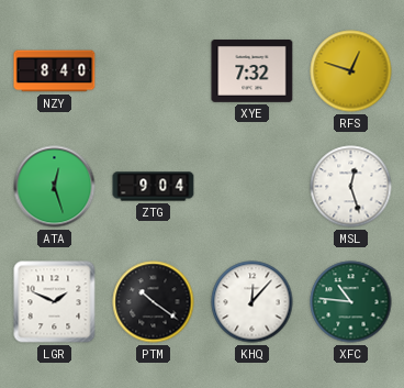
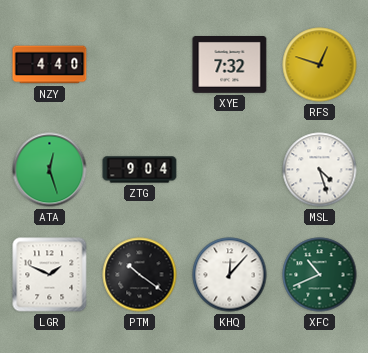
NZY: 8:40 -> 4:40 (50, 65)
MSL: 12:27 -> 4:27 (320, 170)
XFC: 10:46 -> 10:41 (320, 275)
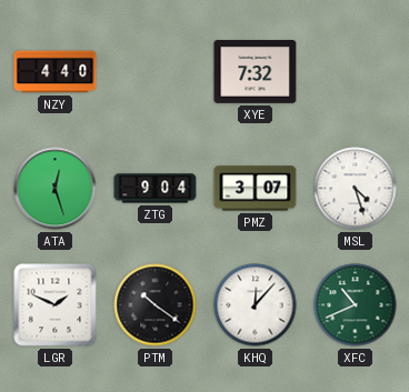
RFS: 12:48 -> none (320, 65)
PMZ: none -> 3:07 (256, 189)
